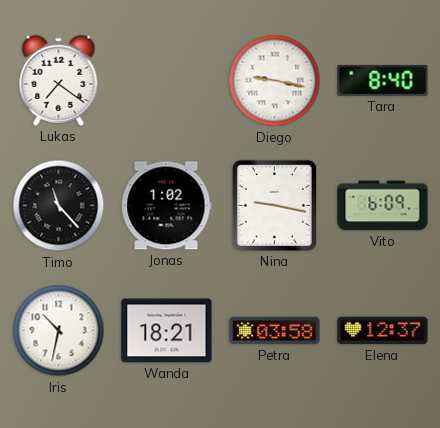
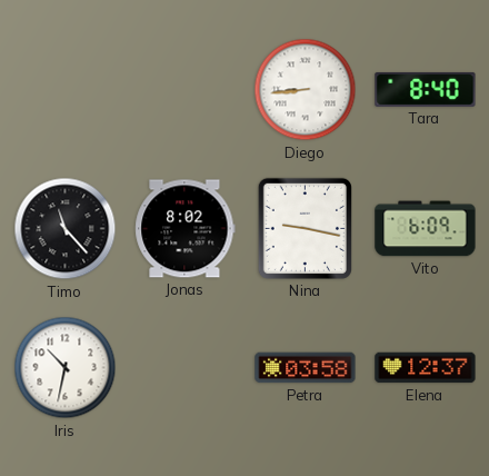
Lukas: 7:21 -> none (59, 80)
Diego: 9:17 -> 8:44 (306, 90)
Jonas: 1:02 -> 8:02 (186, 229)
Wanda: 18:21 -> none (167, 331)
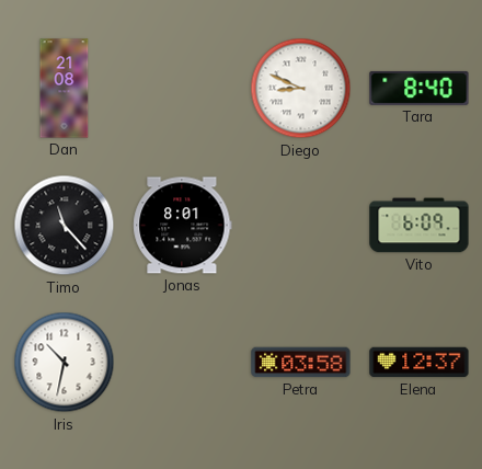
Dan: none -> 21:08 (65, 89)
Diego: 8:44 -> 8:49 (301, 89)
Jonas: 8:02 -> 8:01 (183, 226)
Nina: 9:17 -> none (305, 228)
